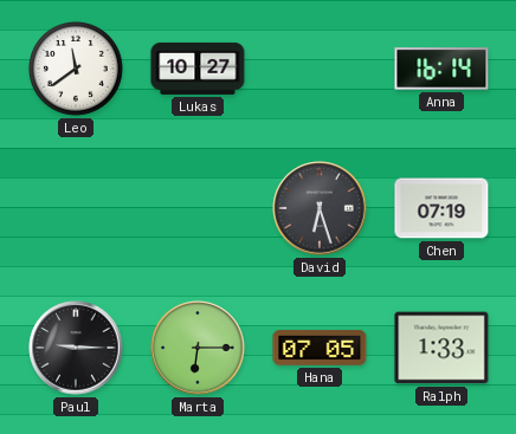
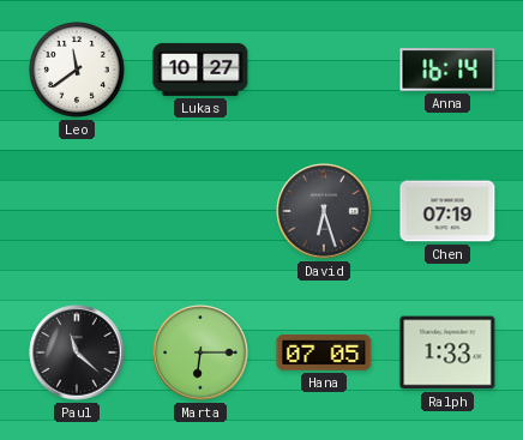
Paul: 9:15 -> 11:22 (77, 352)
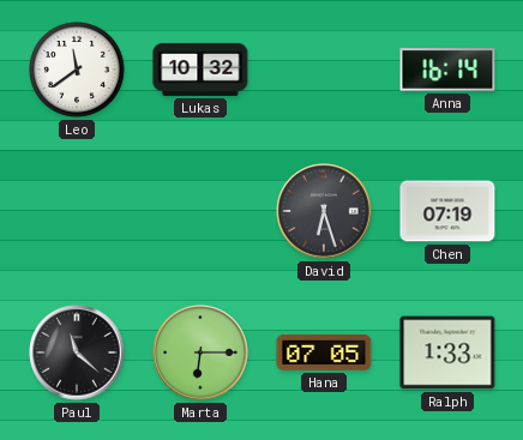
Lukas: 10:27 -> 10:32 (200, 70)
